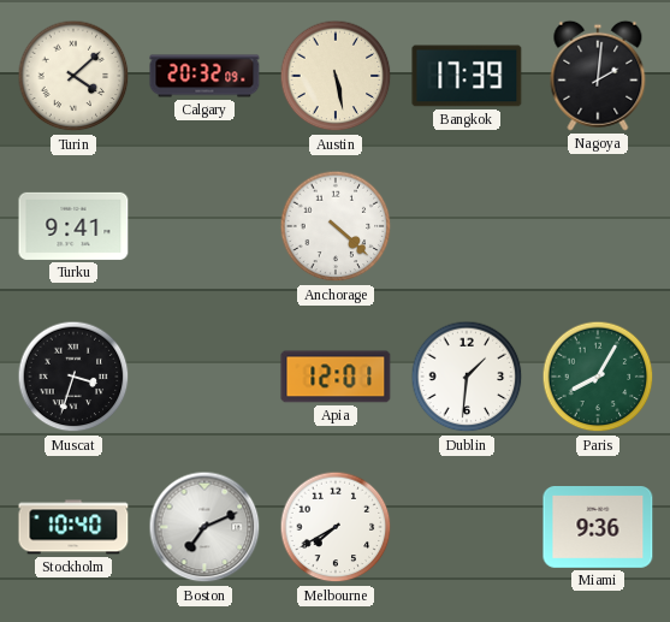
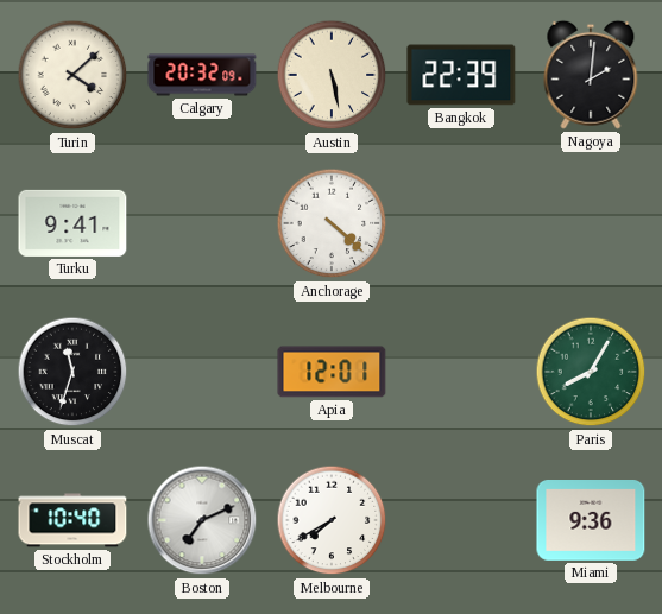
Bangkok: 17:39 -> 22:39 (461, 75)
Muscat: 3:33 -> 11:33 (72, 372)
Dublin: 1:31 -> none (467, 377)
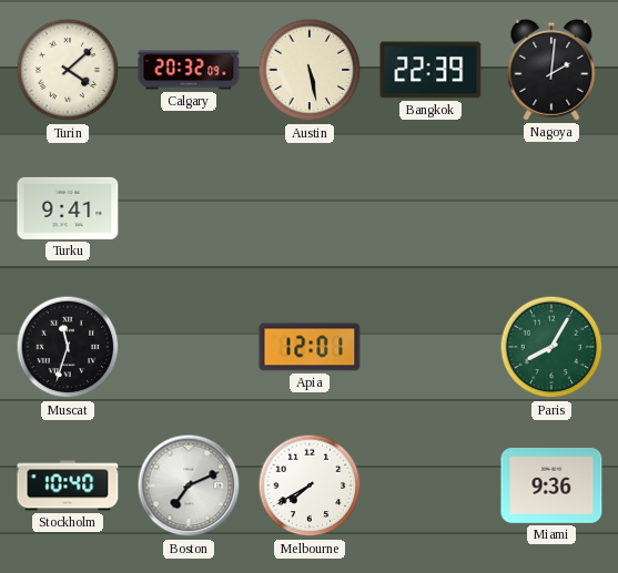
Anchorage: 4:22 -> none (332, 223)
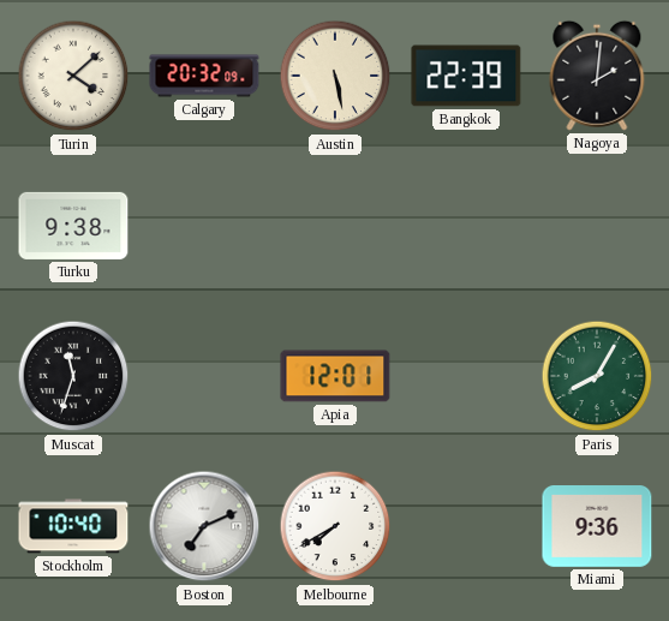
Turku: 9:41 -> 9:38 (73, 226)
